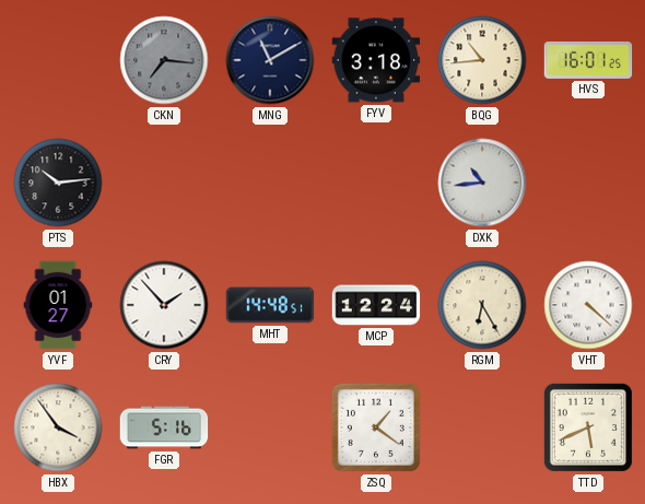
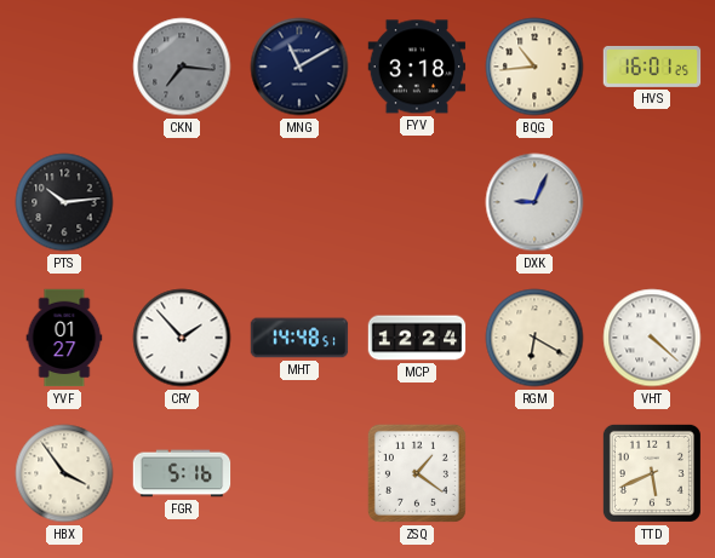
DXK: 10:44 -> 9:04 (534, 202)
RGM: 6:25 -> 6:20 (534, 338)
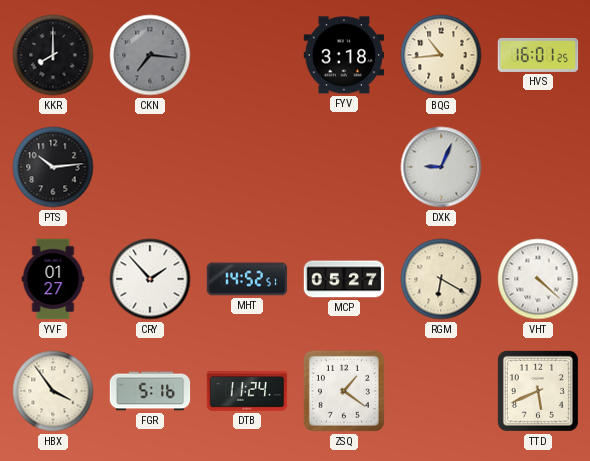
KKR: none -> 8:00 (53, 55)
MNG: 11:10 -> none (299, 67)
MHT: 14:48 -> 14:52 (247, 279)
MCP: 12:24 -> 05:27 (344, 279)
DTB: none -> 11:24 (247, 392)
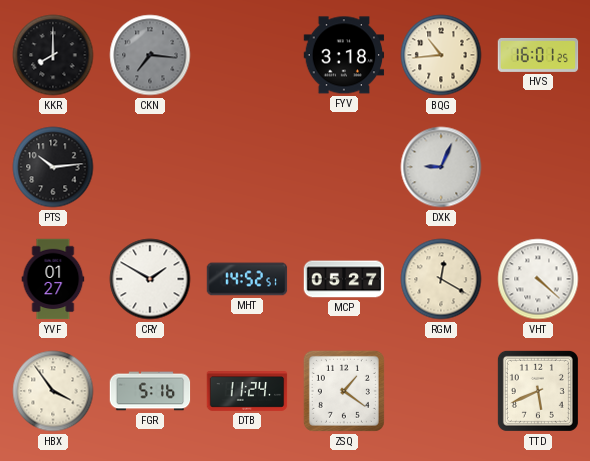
CRY: 1:53 -> 1:50 (150, 279)
RGM: 6:20 -> 12:20 (441, 279)
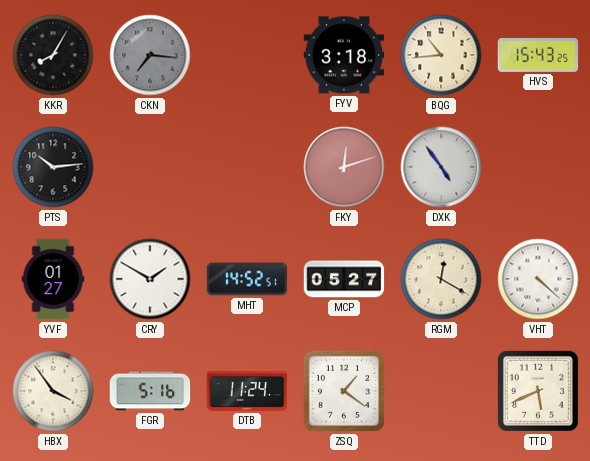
KKR: 8:00 -> 8:05 (53, 55)
HVS: 16:01 -> 15:43 (538, 55)
FKY: none -> 12:12 (344, 167)
DXK: 9:04 -> 4:54 (441, 167)
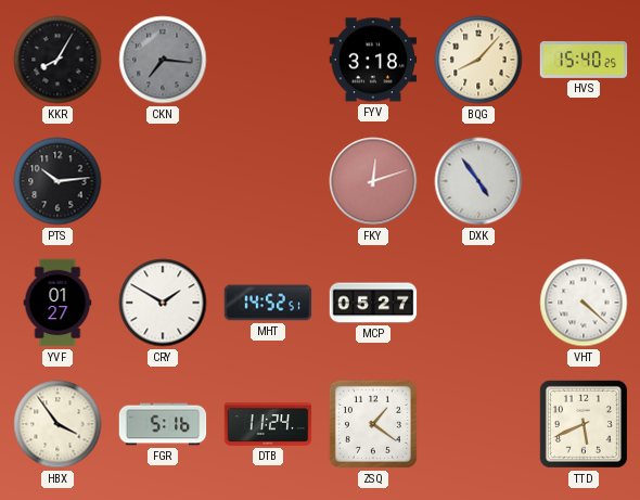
BQG: 10:44 -> 8:07 (478, 60)
HVS: 15:43 -> 15:40 (584, 60)
RGM: 12:20 -> none (441, 279)
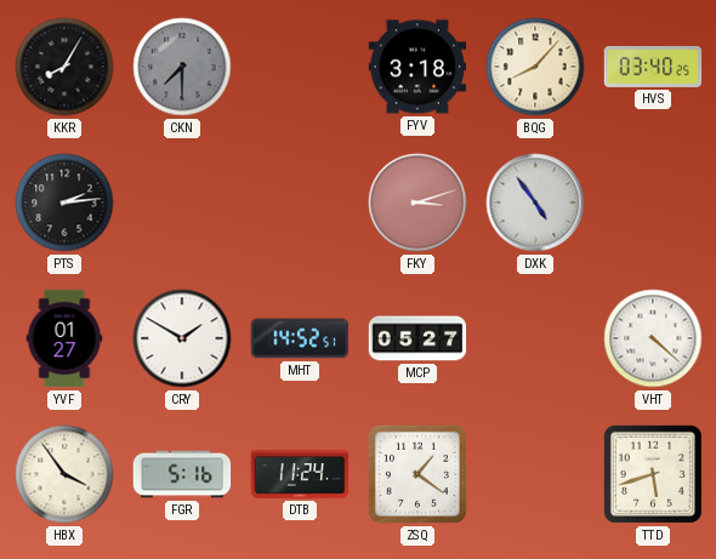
CKN: 7:16 -> 7:30 (182, 67)
HVS: 15:40 -> 03:40 (653, 67)
PTS: 10:14 -> 2:14 (64, 203)
FKY: 12:12 -> 3:12 (417, 203)
TTD: 5:41 -> 5:42 (653, 474)
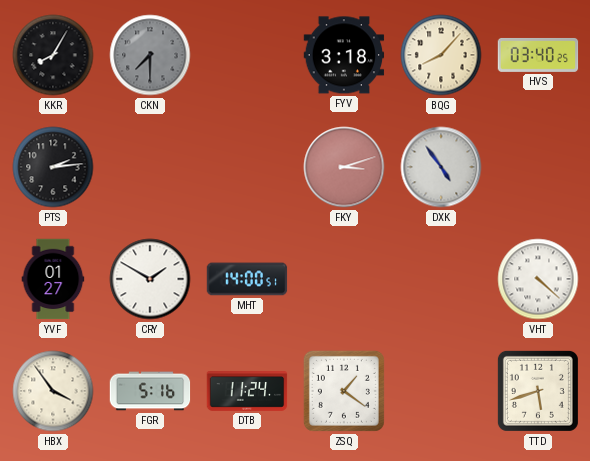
MHT: 14:52 -> 14:00 (247, 279)
MCP: 05:27 -> none (417, 338)
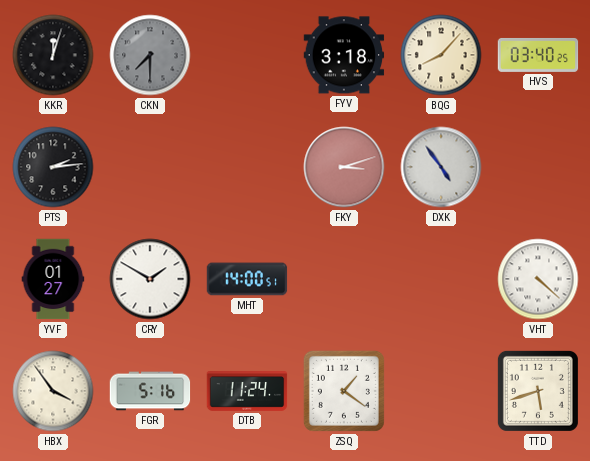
KKR: 8:05 -> 12:03 (53, 55)
